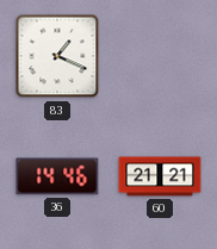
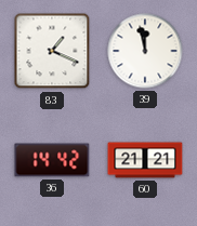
39: none -> 11:58 (145, 51)
36: 14:46 -> 14:42 (52, 160)
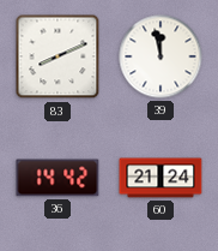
83: 1:19 -> 8:11 (57, 56)
60: 21:21 -> 21:24 (161, 178)
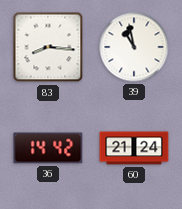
83: 8:11 -> 8:16 (48, 47)
39: 11:58 -> 10:58 (134, 47)
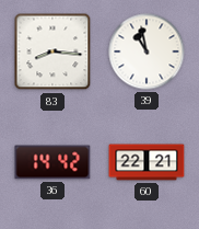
60: 21:24 -> 22:21 (147, 162)
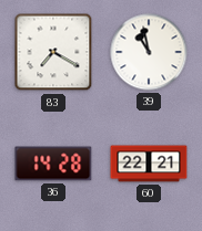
83: 8:16 -> 7:20 (53, 52)
36: 14:42 -> 14:28 (53, 164)
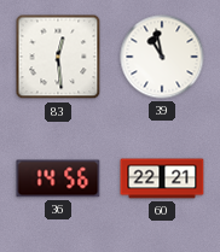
83: 7:20 -> 12:29 (58, 57)
36: 14:28 -> 14:56 (58, 178)
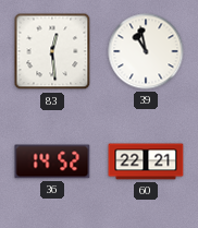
36: 14:56 -> 14:52 (52, 161)
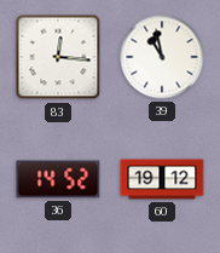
83: 12:29 -> 12:16 (58, 57)
60: 22:21 -> 19:12 (162, 179)
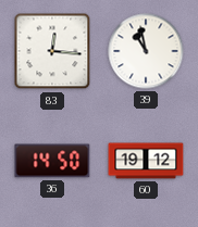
36: 14:52 -> 14:50 (52, 161)
